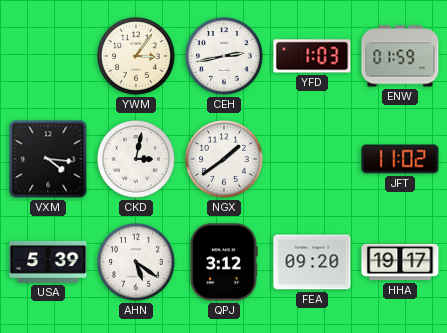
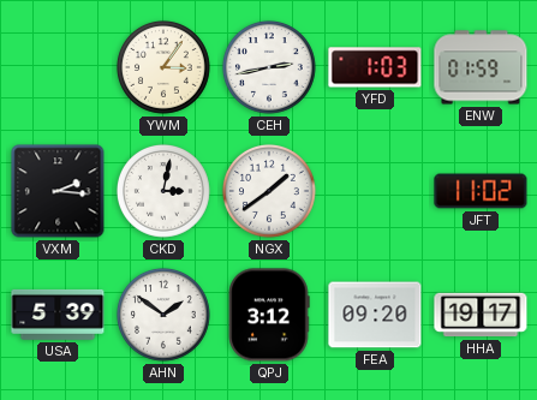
VXM: 4:16 -> 2:16 (58, 191)
AHN: 5:21 -> 1:51 (163, 315)
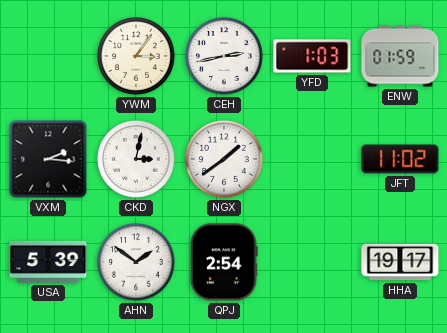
QPJ: 3:12 -> 2:54 (224, 262)
FEA: 09:20 -> none (375, 315)
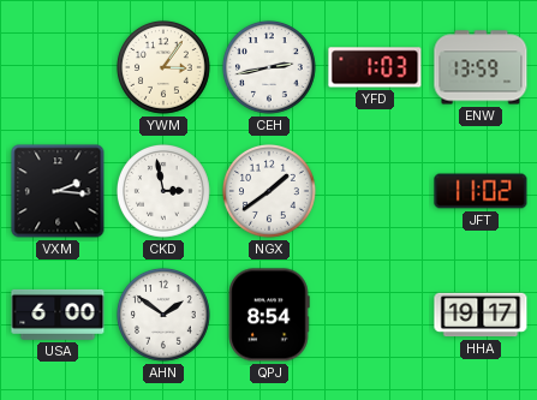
ENW: 01:59 -> 13:59 (481, 67)
CKD: 3:02 -> 2:58 (163, 191)
USA: 5:39 -> 6:00 (58, 315)
QPJ: 2:54 -> 8:54 (269, 315)
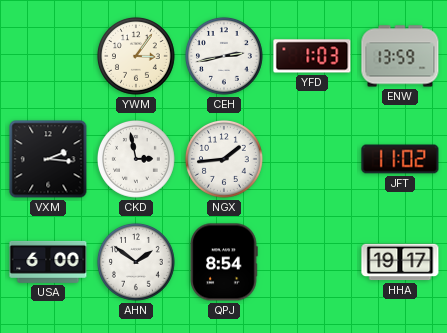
NGX: 1:39 -> 1:44 (224, 159)
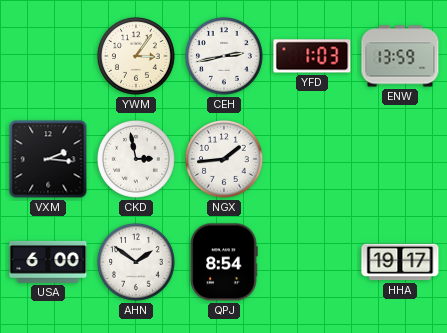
JFT: 11:02 -> none (400, 159)
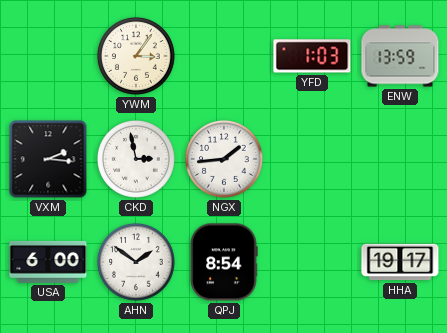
CEH: 2:43 -> none (224, 56)
